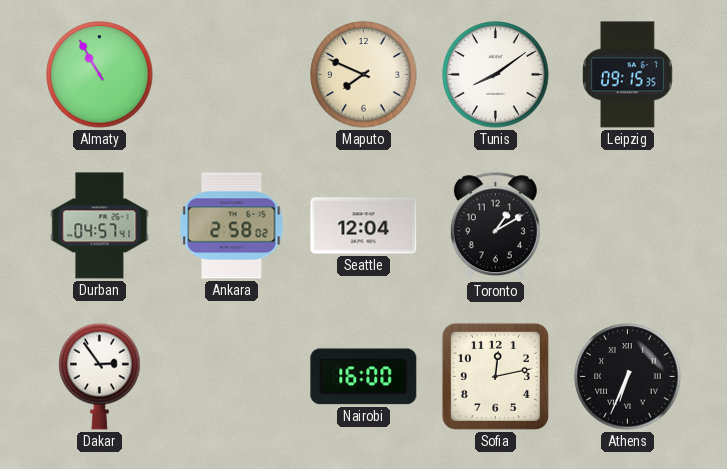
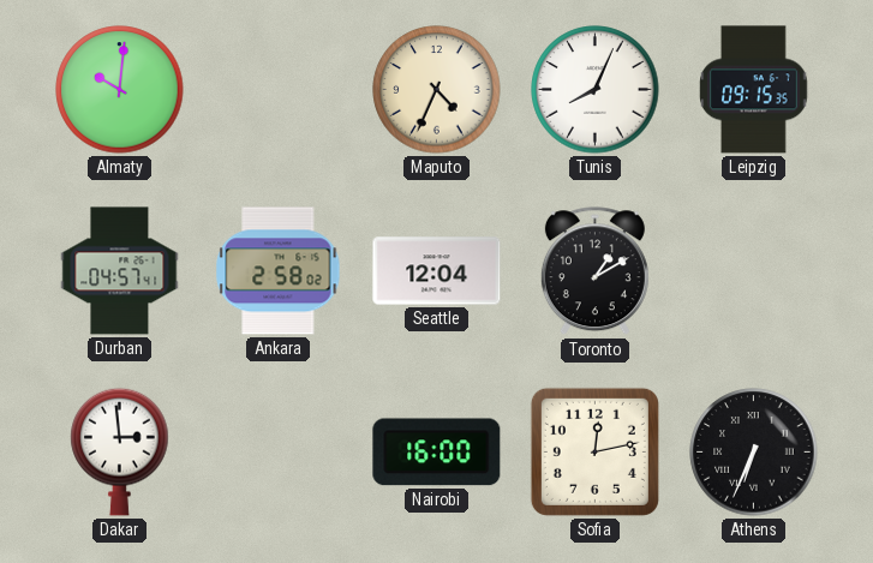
Almaty: 10:55 -> 10:01 (120, 90)
Maputo: 7:49 -> 4:34 (437, 90)
Tunis: 8:09 -> 8:04 (596, 90)
Dakar: 2:54 -> 2:59 (120, 451)
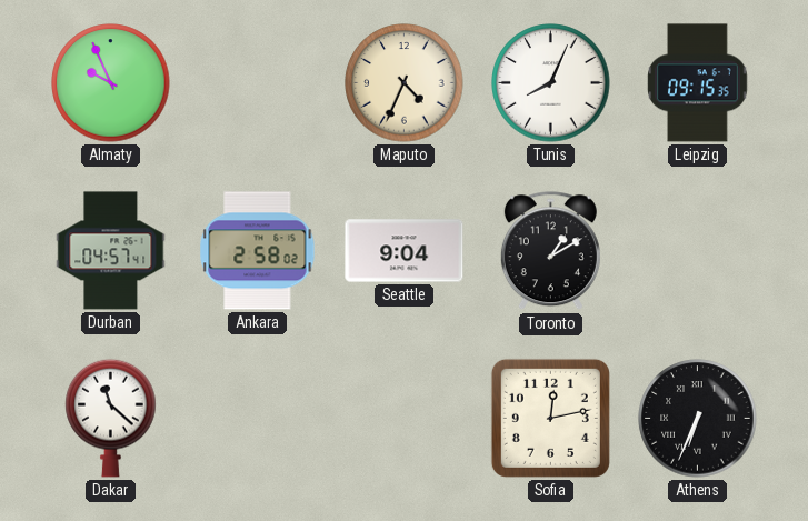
Almaty: 10:01 -> 9:56 (111, 83)
Seattle: 12:04 -> 9:04 (405, 251)
Dakar: 2:59 -> 11:22 (111, 418)
Nairobi: 16:00 -> none (437, 453)
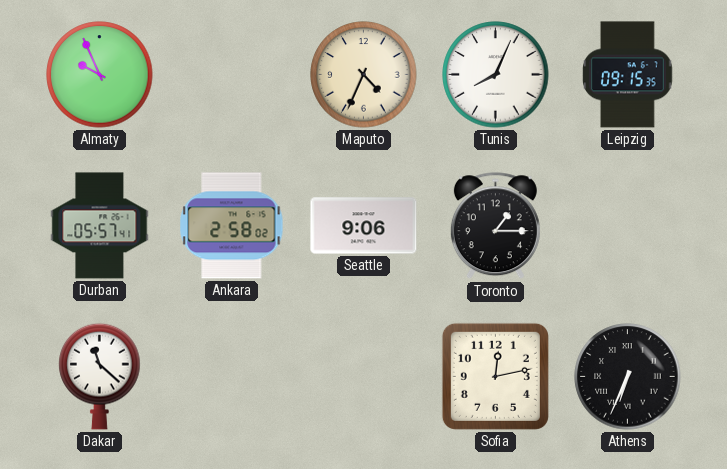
Durban: 04:57 -> 05:57 (100, 226)
Seattle: 9:04 -> 9:06 (364, 226)
Toronto: 1:10 -> 1:15 (495, 226)
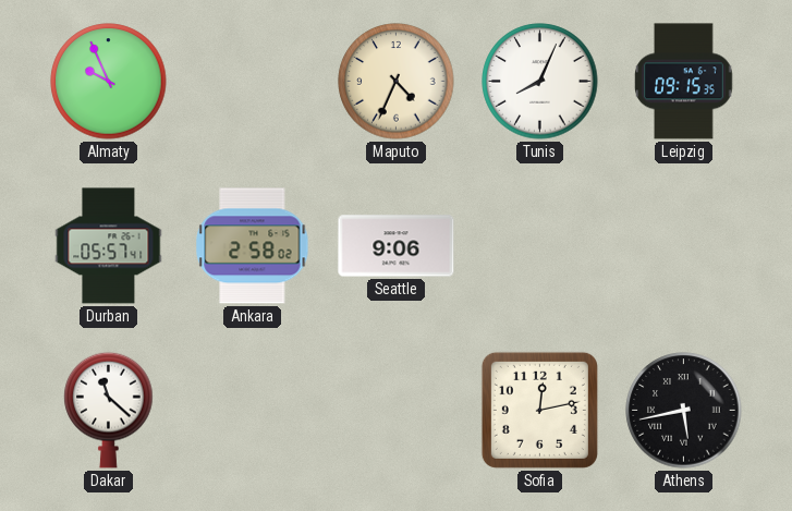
Toronto: 1:15 -> none (495, 226)
Athens: 6:34 -> 5:43 (684, 411)
